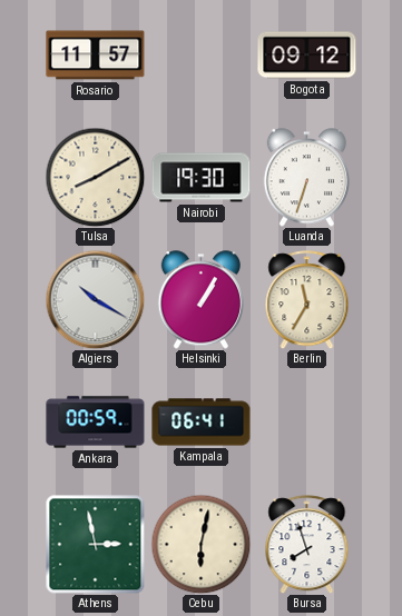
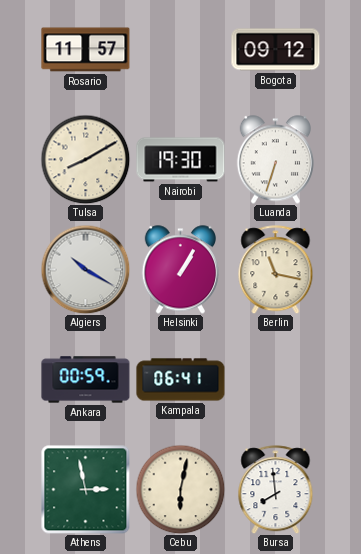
Berlin: 11:35 -> 11:17 (276, 270)
Bursa: 7:57 -> 7:59 (276, 490)
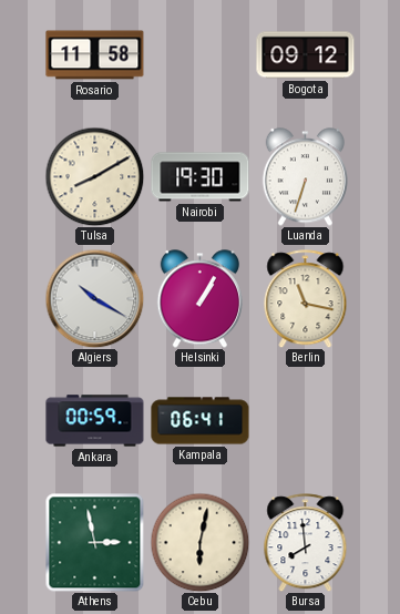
Rosario: 11:57 -> 11:58 (95, 55)
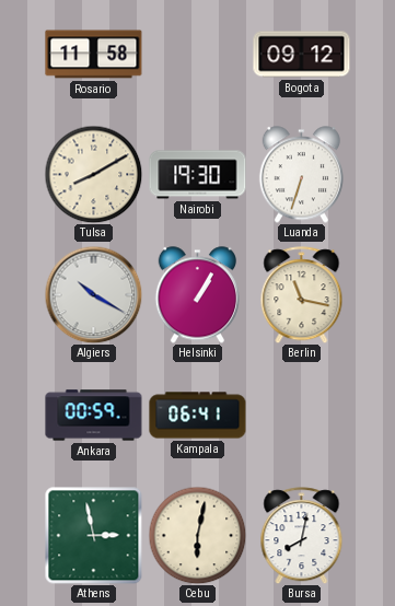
Bursa: 7:59 -> 8:02 (302, 536)
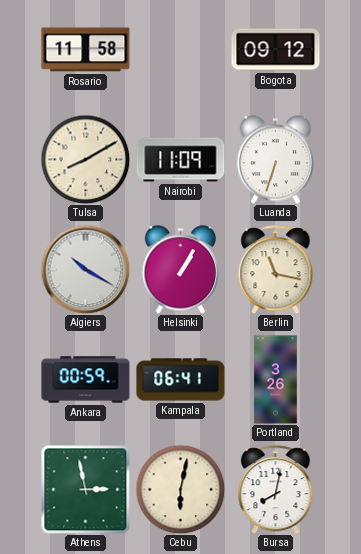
Nairobi: 19:30 -> 11:09 (181, 160)
Portland: none -> 3:26 (276, 380)
